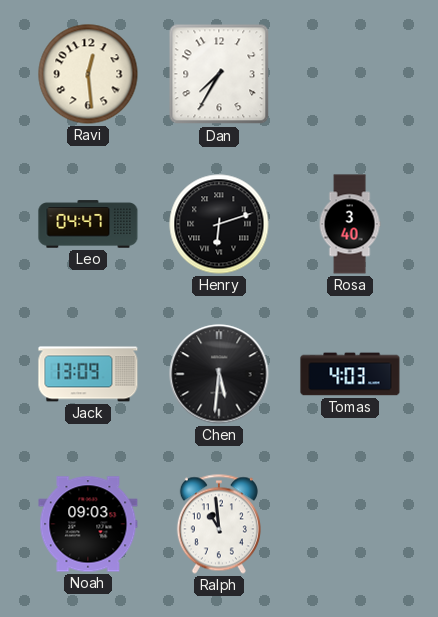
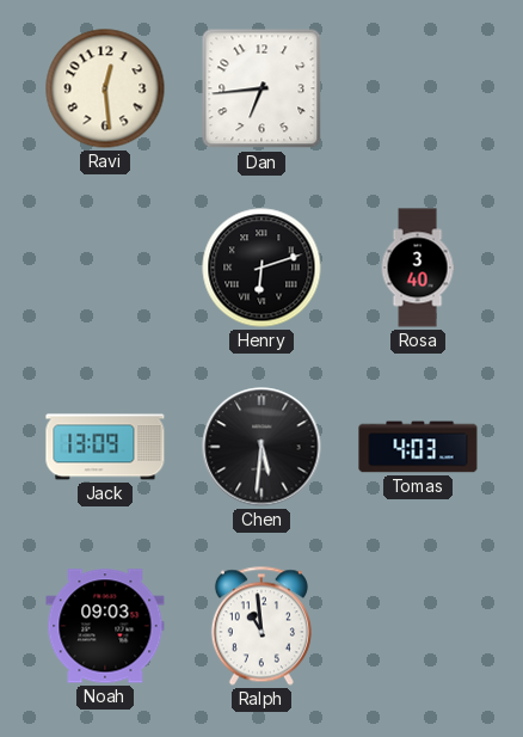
Dan: 7:35 -> 6:44 (261, 88)
Leo: 04:47 -> none (88, 224)
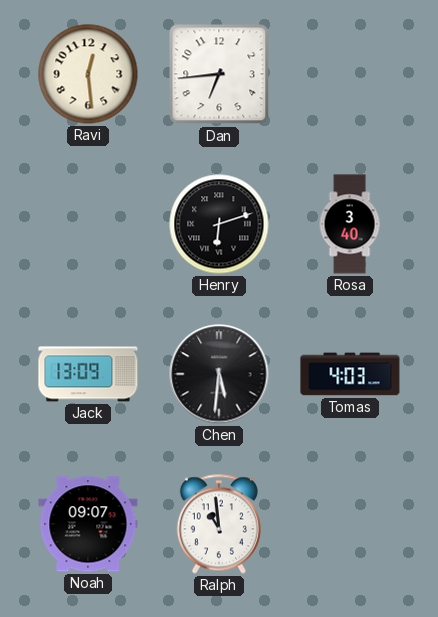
Noah: 09:03 -> 09:07 (88, 524)
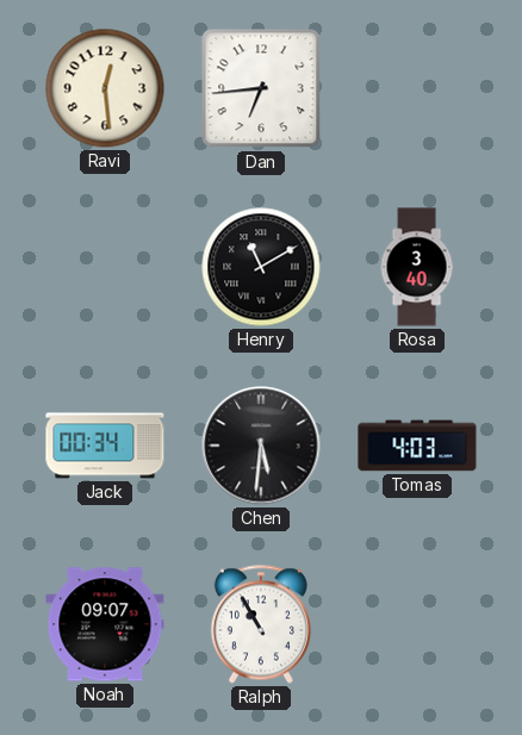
Henry: 6:12 -> 11:10 (261, 267)
Jack: 13:09 -> 00:34 (105, 446)
Ralph: 10:59 -> 10:55 (261, 624)
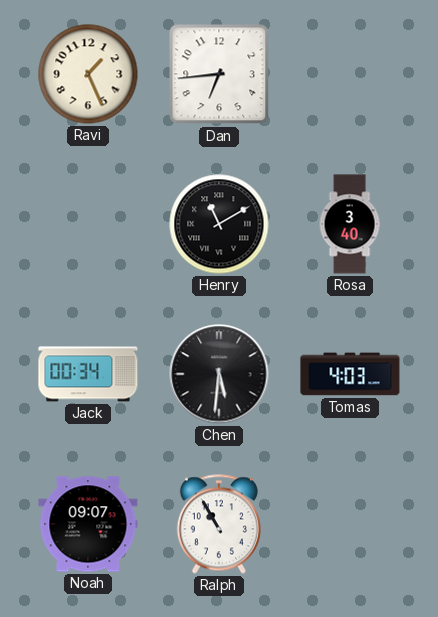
Ravi: 12:29 -> 1:26 (88, 74)
